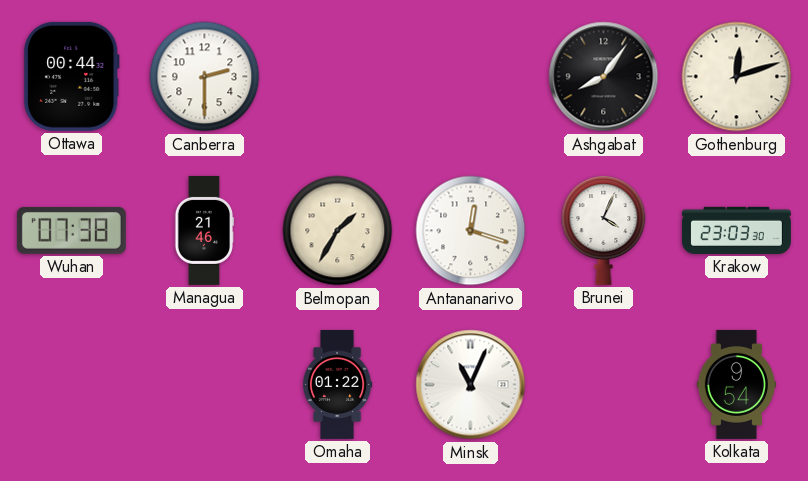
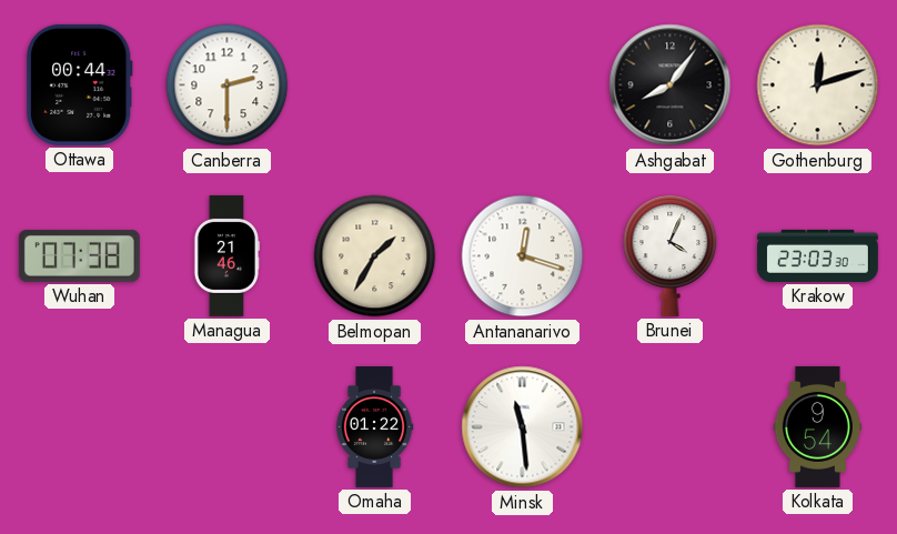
Minsk: 11:04 -> 11:29 (523, 427)
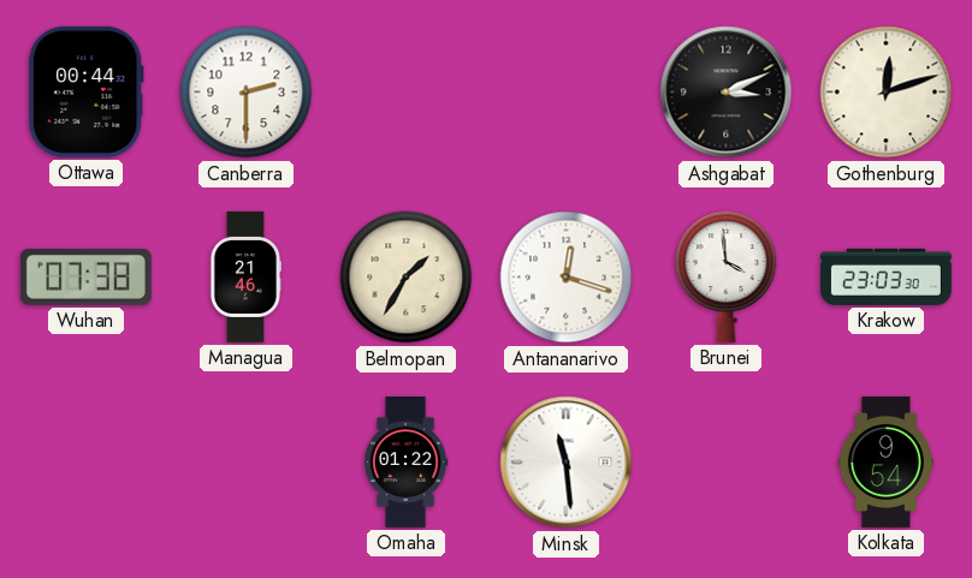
Ashgabat: 8:06 -> 3:11 (727, 93)
Brunei: 4:04 -> 3:59 (727, 276)
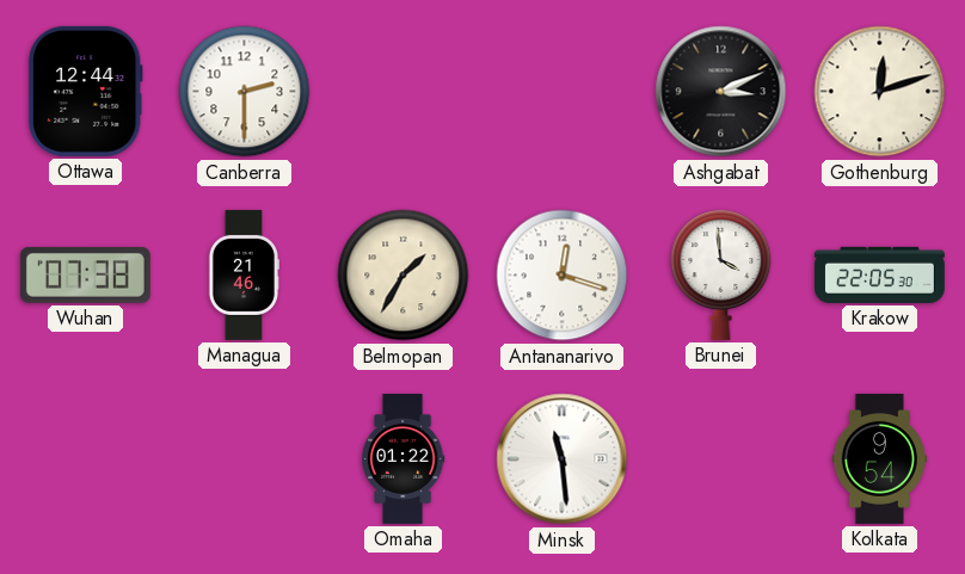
Ottawa: 00:44 -> 12:44 (85, 91)
Krakow: 23:03 -> 22:05 (879, 274)
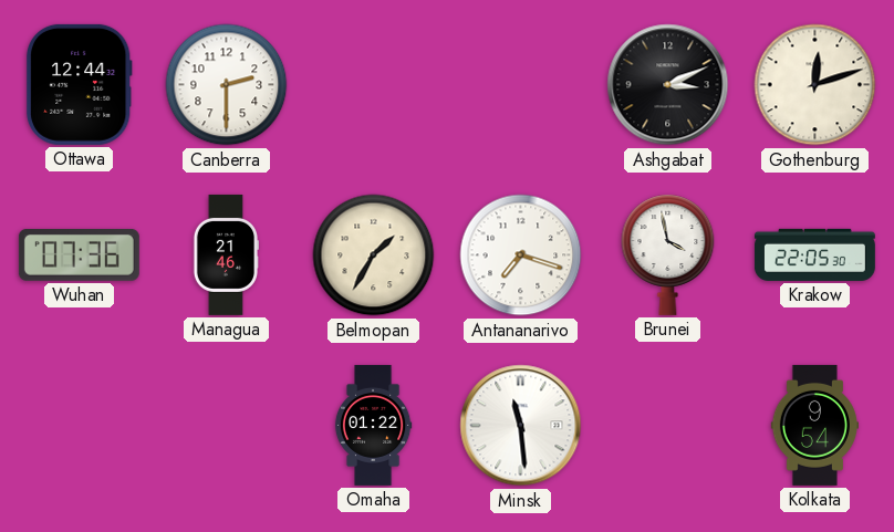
Wuhan: 07:38 -> 07:36 (79, 255)
Antananarivo: 12:18 -> 7:18 (521, 255)
Brunei: 3:59 -> 3:58 (668, 254)
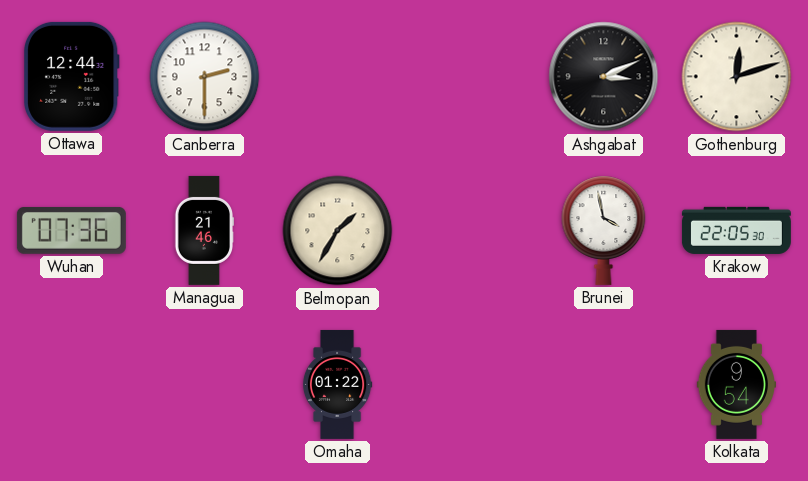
Antananarivo: 7:18 -> none (521, 255)
Minsk: 11:29 -> none (521, 426)
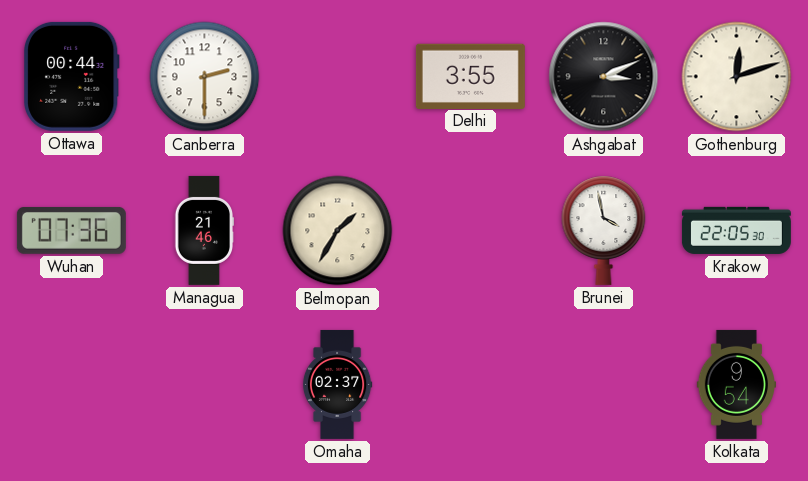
Ottawa: 12:44 -> 00:44 (71, 76)
Delhi: none -> 3:55 (470, 76)
Omaha: 01:22 -> 02:37 (337, 384)
